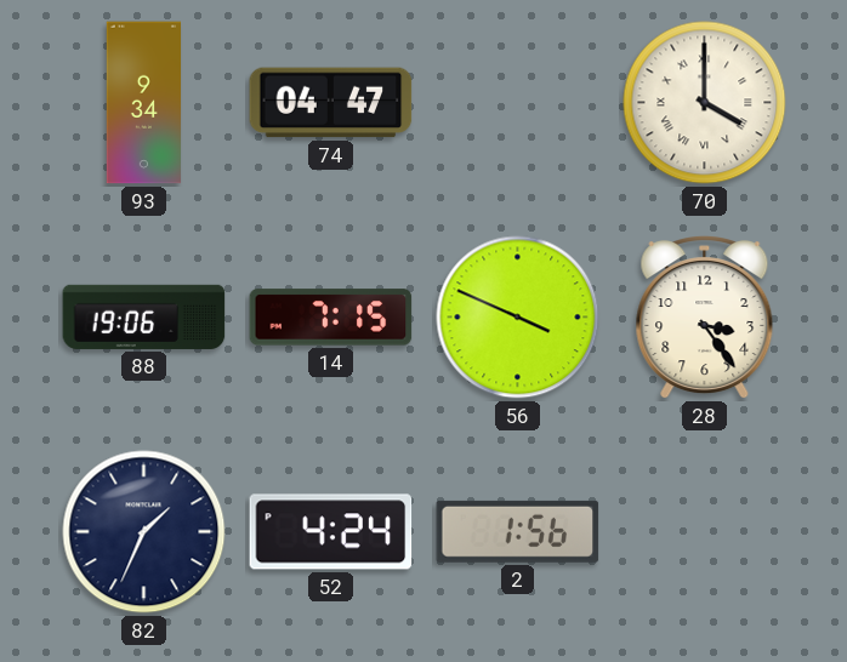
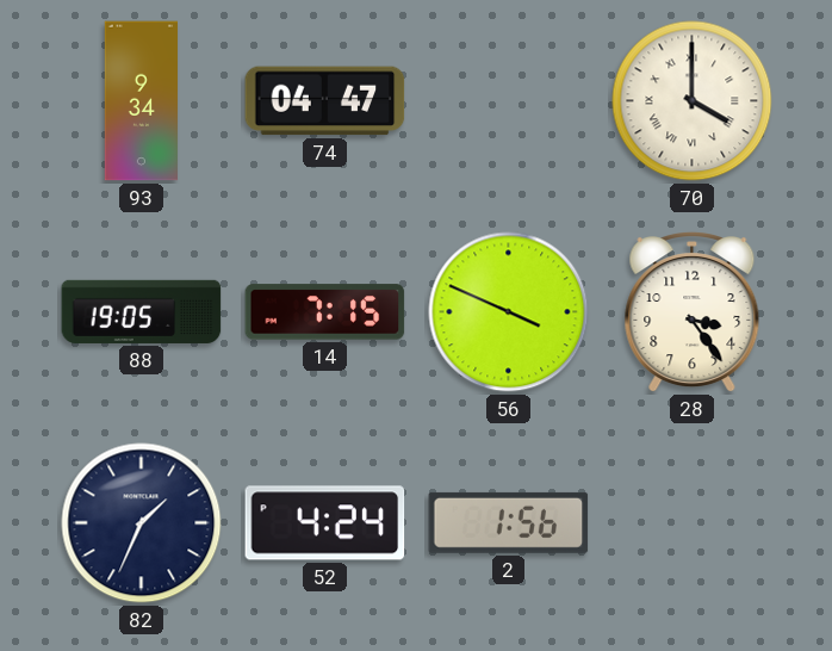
88: 19:06 -> 19:05 (142, 311)
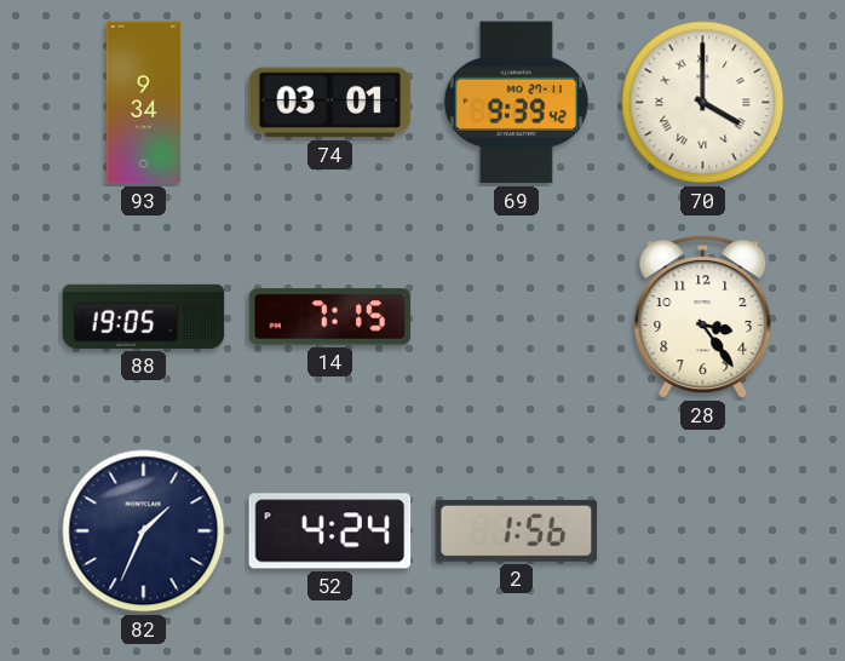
74: 04:47 -> 03:01 (330, 103)
69: none -> 9:39 (516, 103)
56: 3:49 -> none (509, 312)
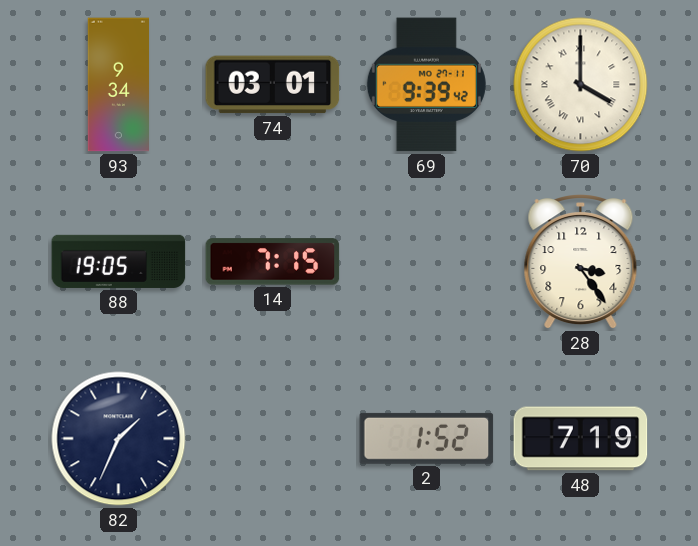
52: 4:24 -> none (330, 531)
2: 1:56 -> 1:52 (427, 438)
48: none -> 7:19 (581, 439)
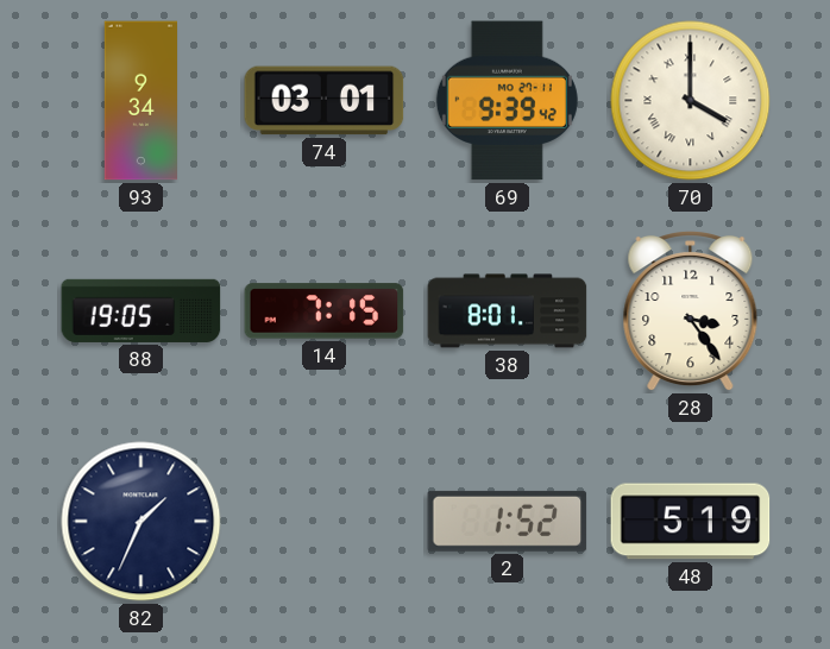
38: none -> 8:01 (508, 311)
48: 7:19 -> 5:19 (691, 522)
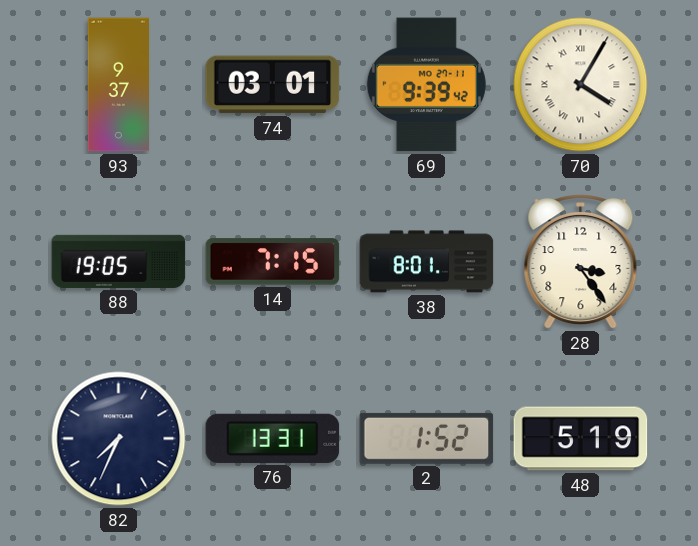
93: 9:34 -> 9:37 (119, 85)
70: 4:00 -> 4:05 (581, 85)
82: 1:34 -> 7:34 (119, 439)
76: none -> 13:31 (273, 438)
